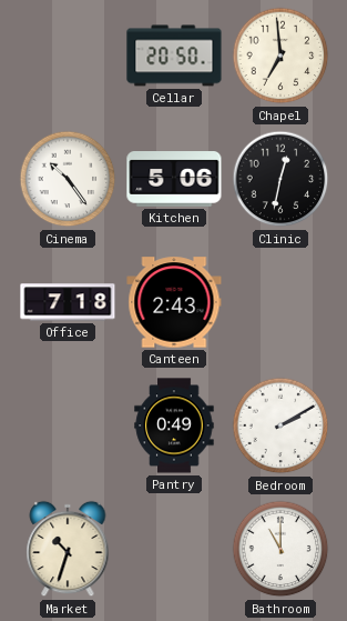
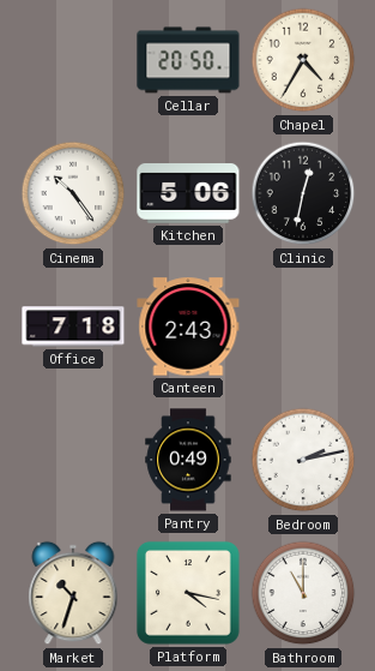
Chapel: 6:59 -> 4:35 (303, 60)
Bedroom: 2:10 -> 2:13 (303, 460)
Platform: none -> 4:17 (188, 593)
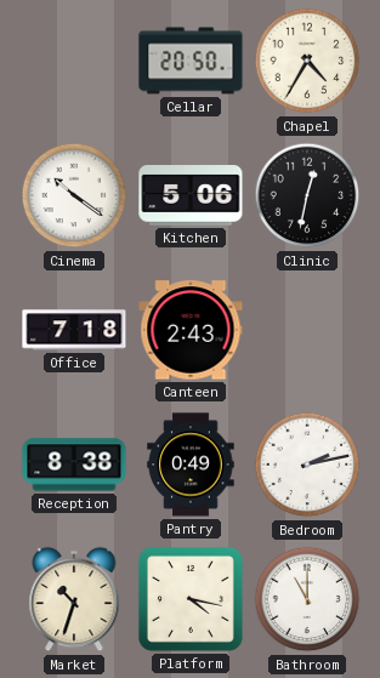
Cinema: 10:24 -> 10:21 (74, 195)
Reception: none -> 8:38 (74, 465)
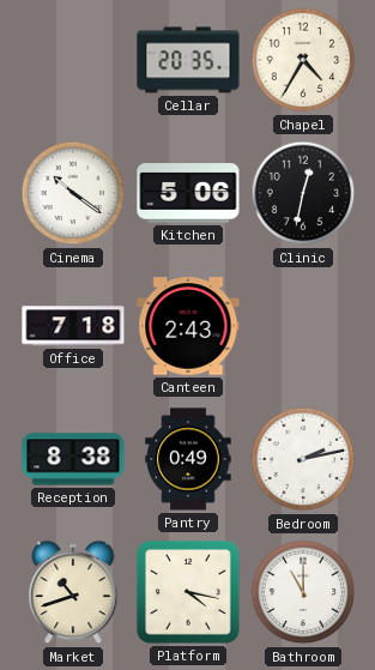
Cellar: 20:50 -> 20:35 (188, 60)
Market: 10:33 -> 10:42 (73, 592)
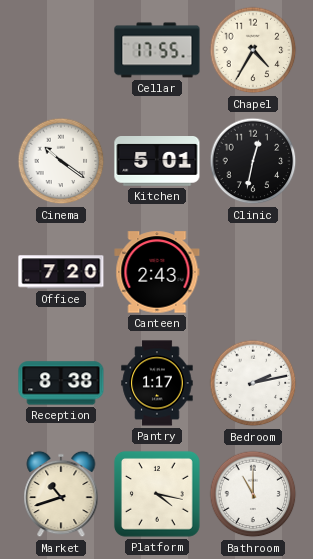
Cellar: 20:35 -> 17:55 (157, 50)
Kitchen: 5:06 -> 5:01 (157, 162)
Office: 7:18 -> 7:20 (61, 272)
Pantry: 0:49 -> 1:17 (157, 383)
